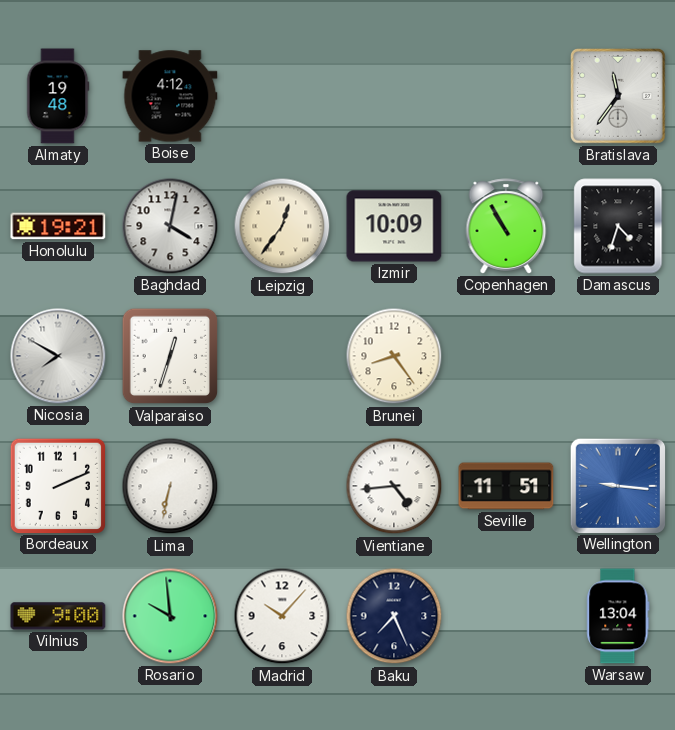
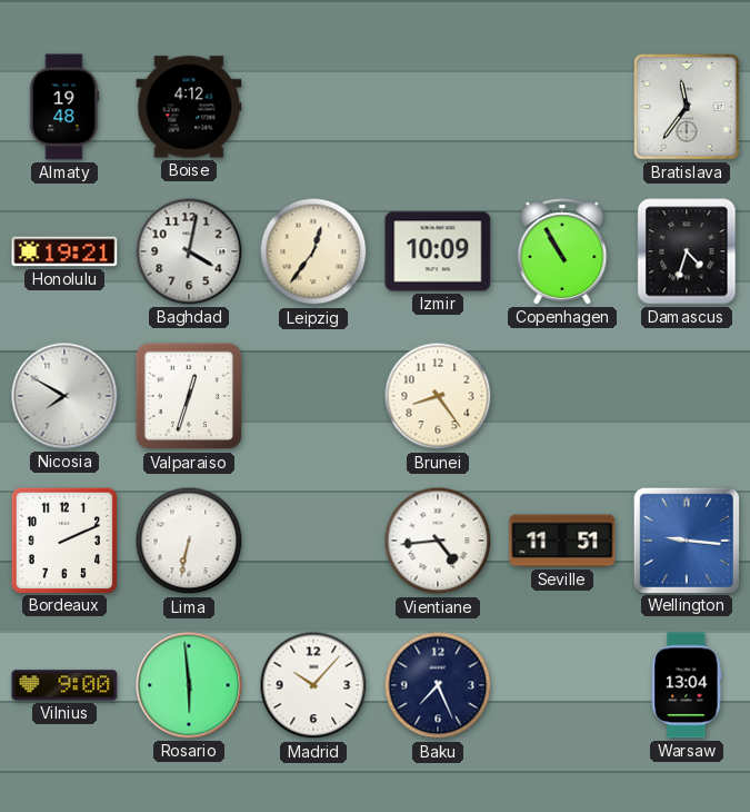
Rosario: 9:59 -> 5:59 (189, 685)
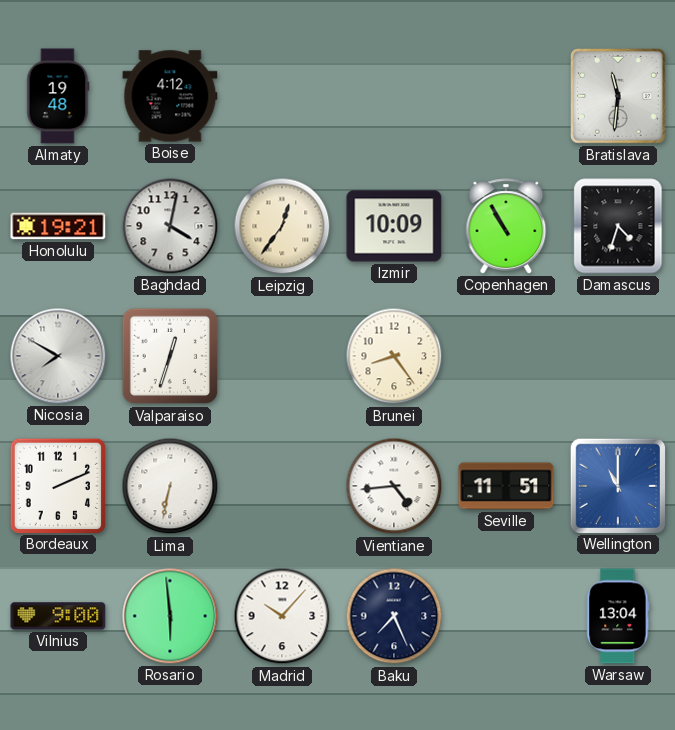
Bratislava: 11:36 -> 11:31 (619, 97)
Wellington: 9:16 -> 11:00 (617, 485)
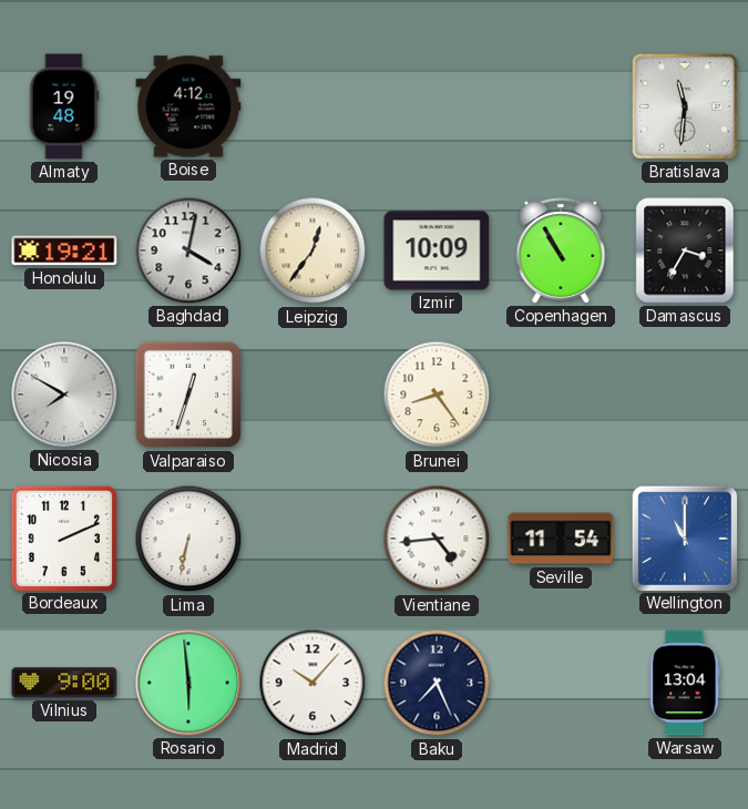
Damascus: 4:33 -> 3:35 (685, 250)
Seville: 11:51 -> 11:54 (561, 539)
